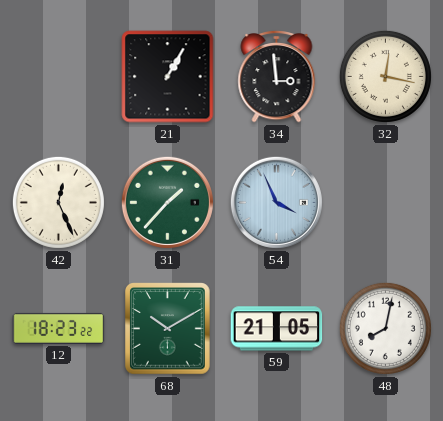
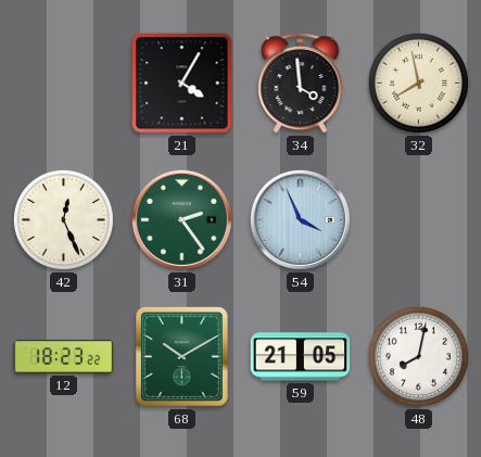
21: 1:05 -> 4:05 (182, 84)
34: 2:59 -> 3:59 (301, 82)
32: 12:17 -> 7:58 (418, 82)
31: 1:37 -> 2:24 (181, 219)
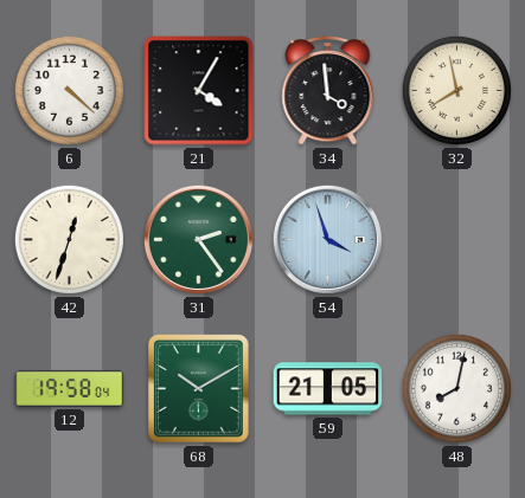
6: none -> 4:22 (69, 90)
42: 12:26 -> 12:33 (69, 239)
54: 3:56 -> 3:57 (327, 239)
12: 18:23 -> 19:58 (70, 388)
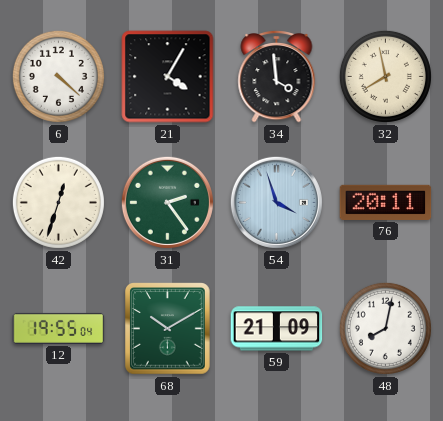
76: none -> 20:11 (386, 202)
12: 19:58 -> 19:55 (59, 328)
59: 21:05 -> 21:09 (277, 329)
